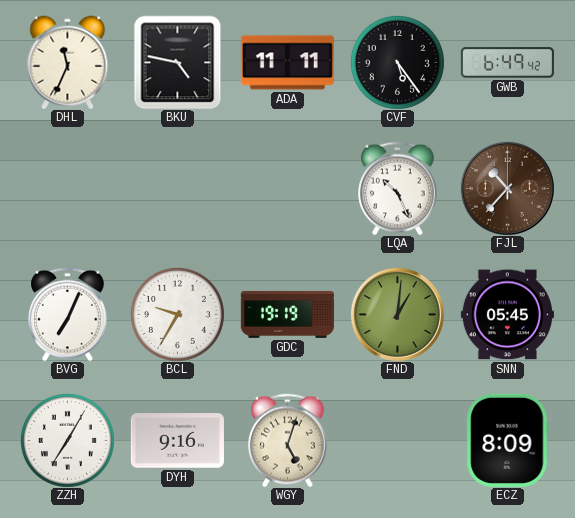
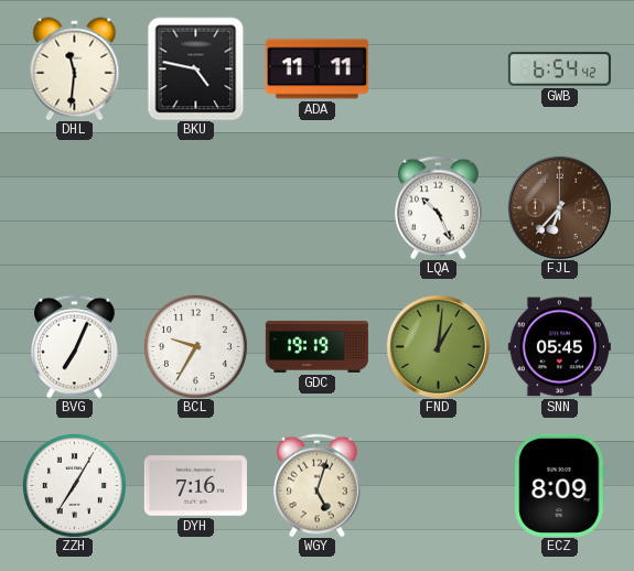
DHL: 11:34 -> 11:31 (75, 68)
CVF: 5:24 -> none (397, 62)
GWB: 6:49 -> 6:54 (559, 69)
FJL: 10:37 -> 6:37 (559, 207)
DYH: 9:16 -> 7:16 (195, 486)
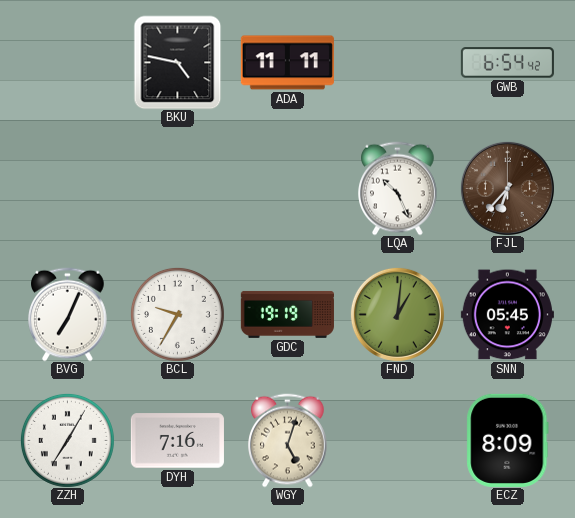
DHL: 11:31 -> none (75, 68)
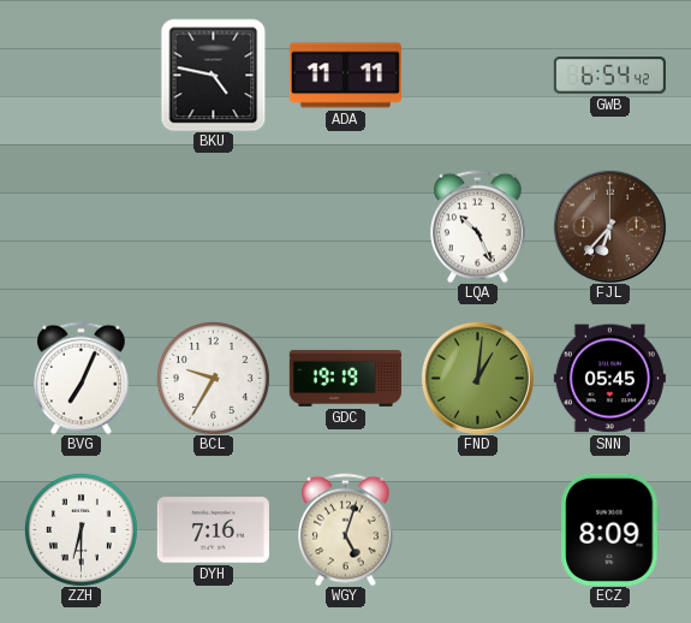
ZZH: 7:05 -> 6:30 (81, 529)
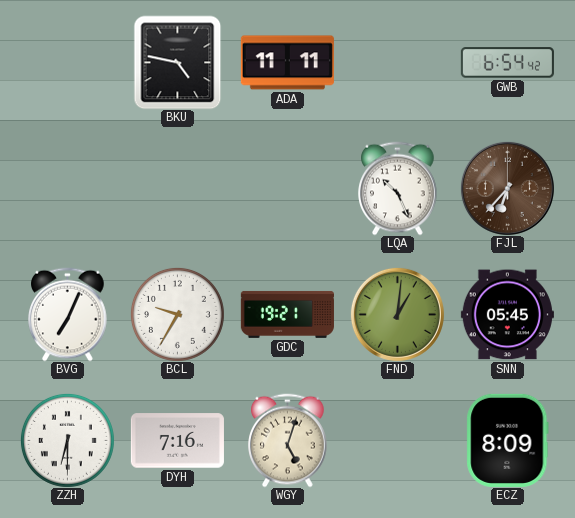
GDC: 19:19 -> 19:21 (287, 314)
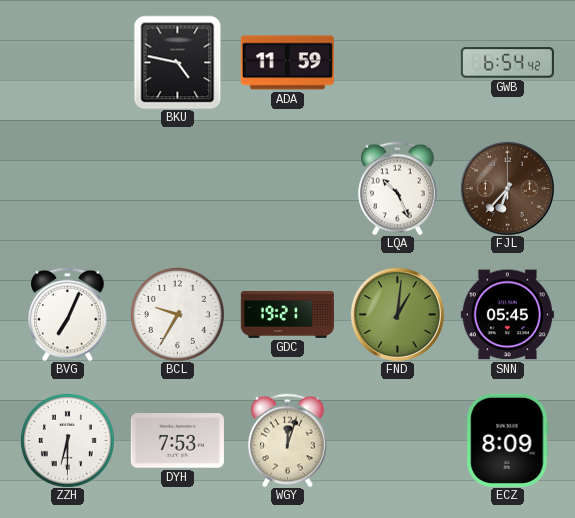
ADA: 11:11 -> 11:59 (287, 63)
DYH: 7:16 -> 7:53 (177, 441)
WGY: 5:03 -> 12:03 (288, 440)
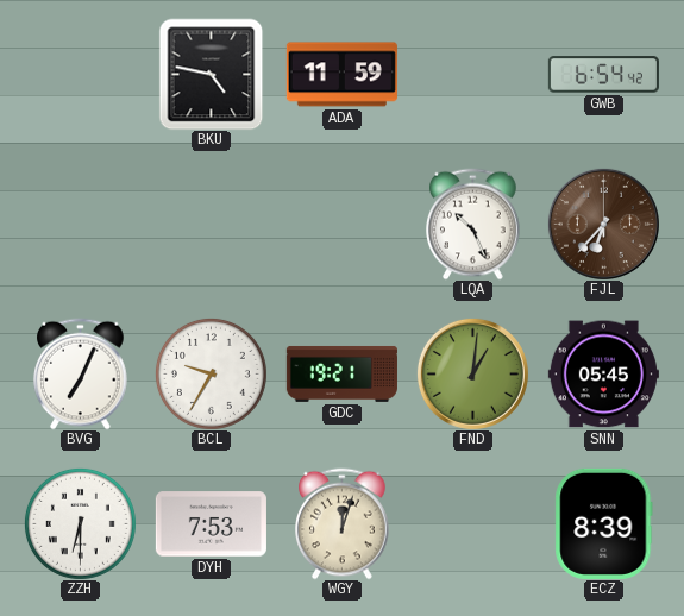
ECZ: 8:09 -> 8:39 (604, 523)
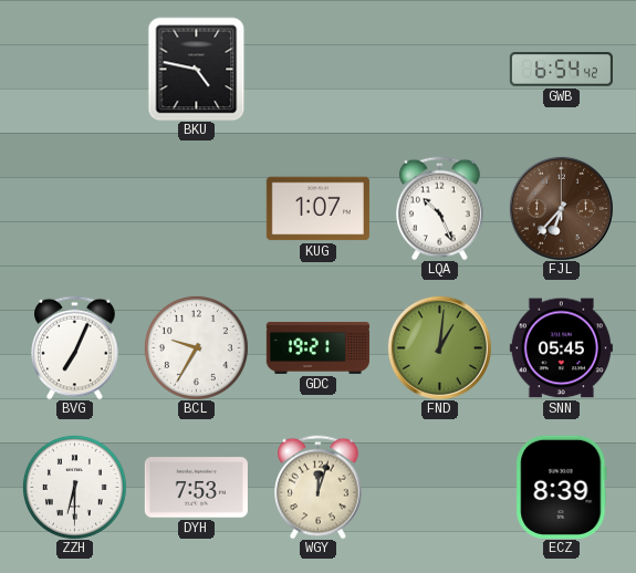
ADA: 11:59 -> none (341, 75)
KUG: none -> 1:07 (317, 209)
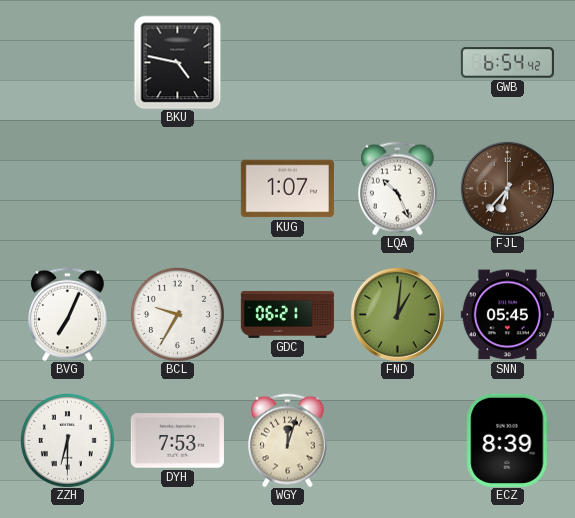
GDC: 19:21 -> 06:21 (287, 314)
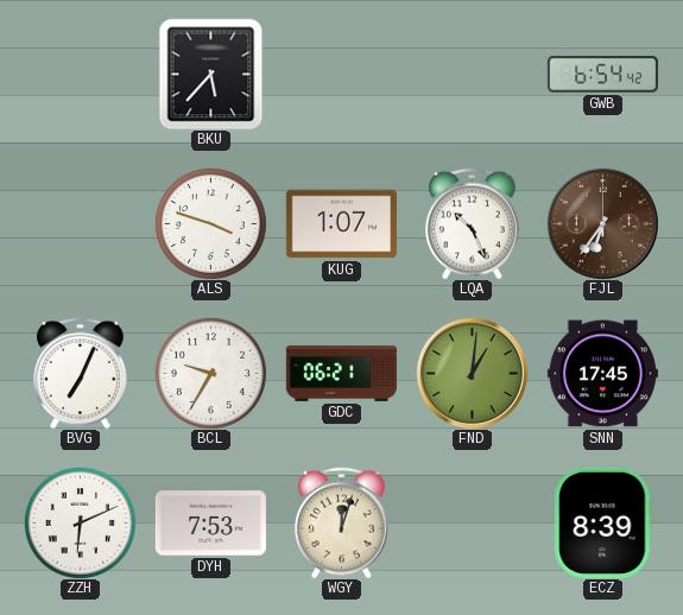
BKU: 4:47 -> 5:37 (211, 74)
ALS: none -> 3:48 (210, 223)
FJL: 6:37 -> 6:36 (602, 223)
SNN: 05:45 -> 17:45 (602, 374)
ZZH: 6:30 -> 6:11 (80, 522)
